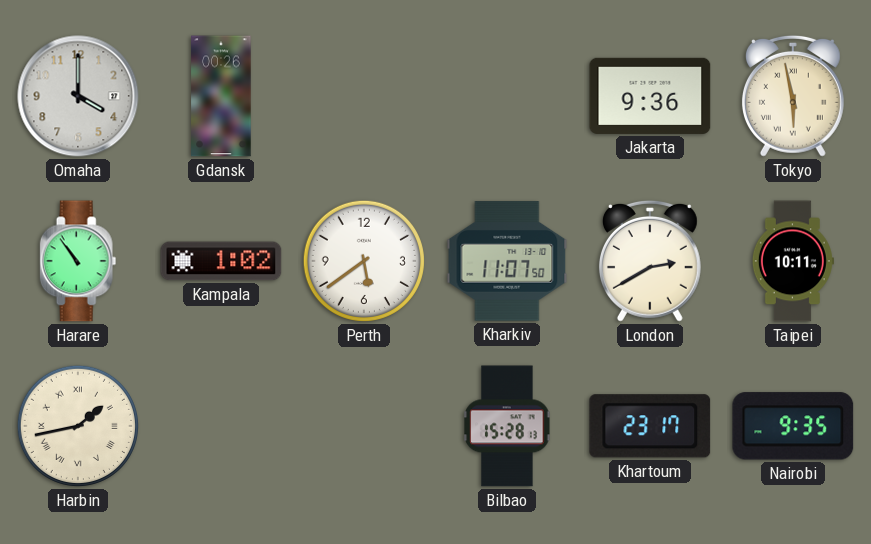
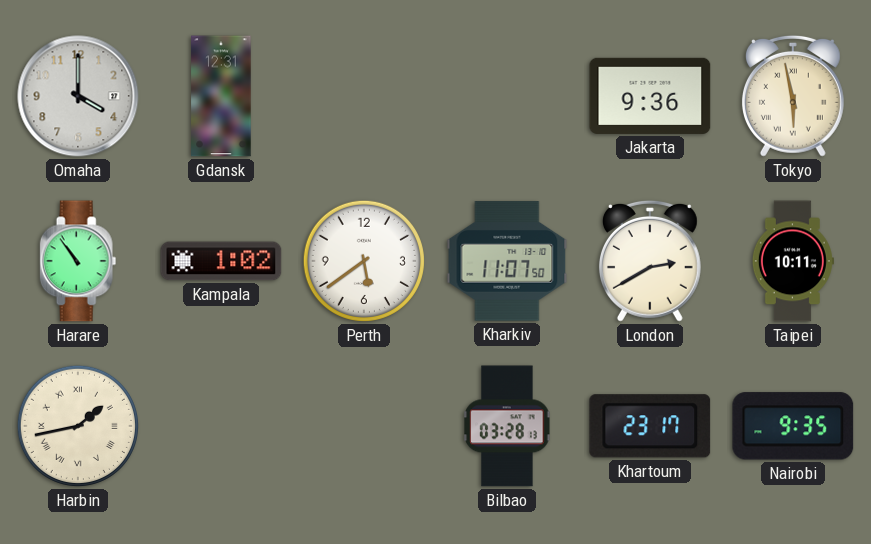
Gdansk: 00:26 -> 12:31 (221, 96)
Bilbao: 15:28 -> 03:28 (507, 426)
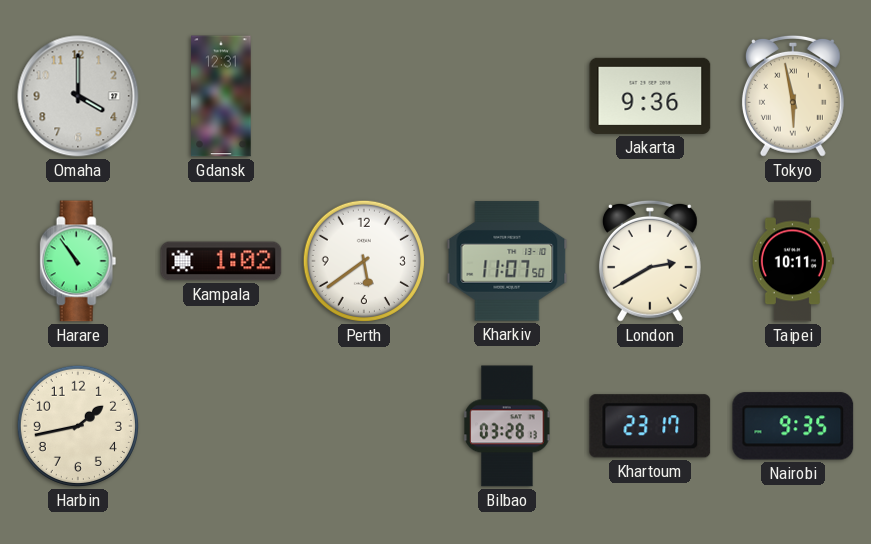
Harbin numerals: Roman -> Arabic (78, 426)
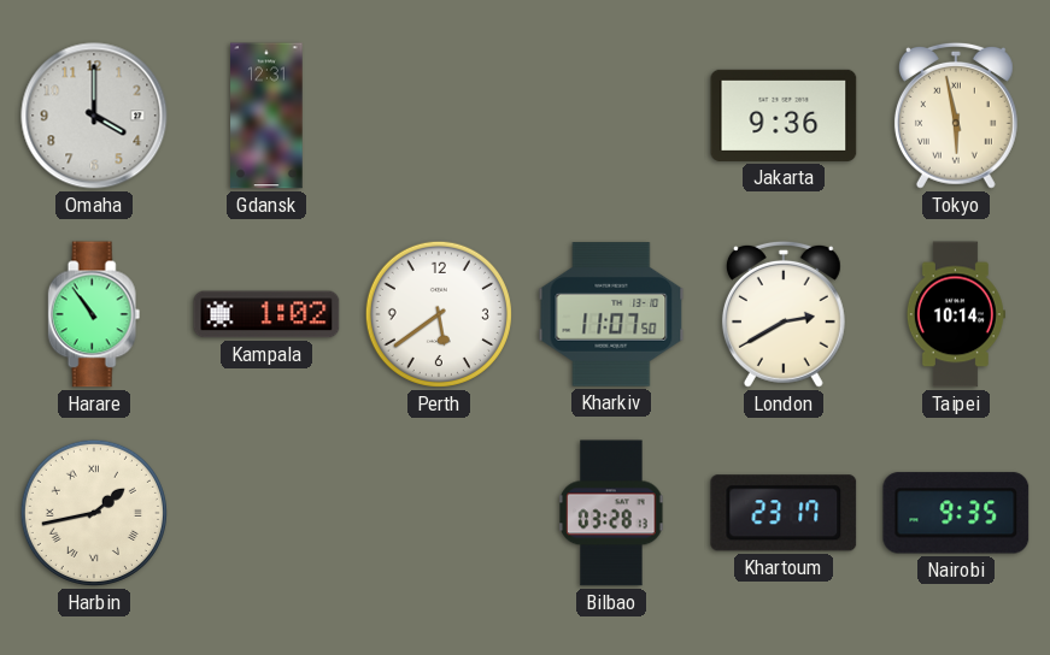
Taipei: 10:11 -> 10:14 (956, 314)
Harbin numerals: Arabic -> Roman (94, 513)
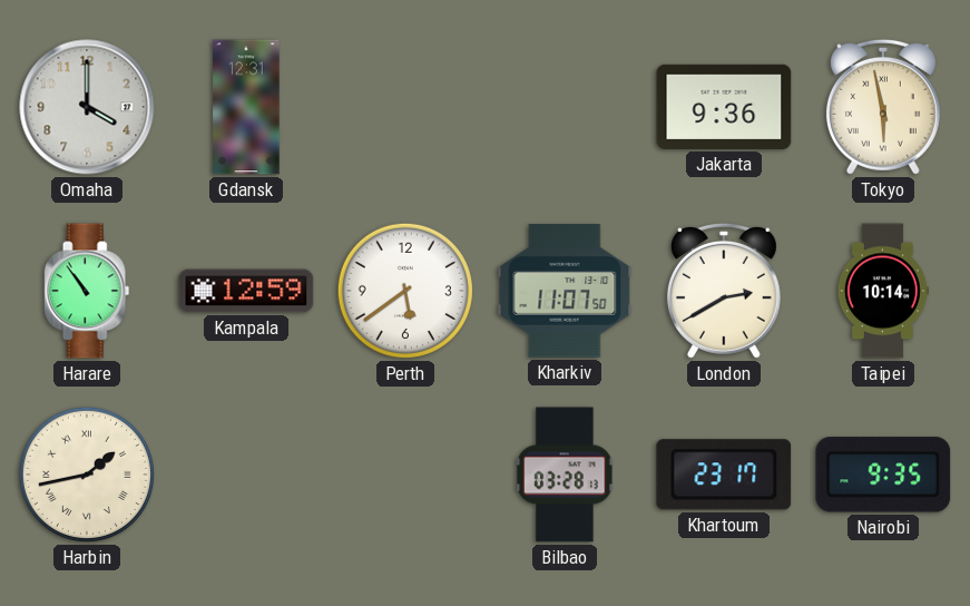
Kampala: 1:02 -> 12:59 (246, 291)
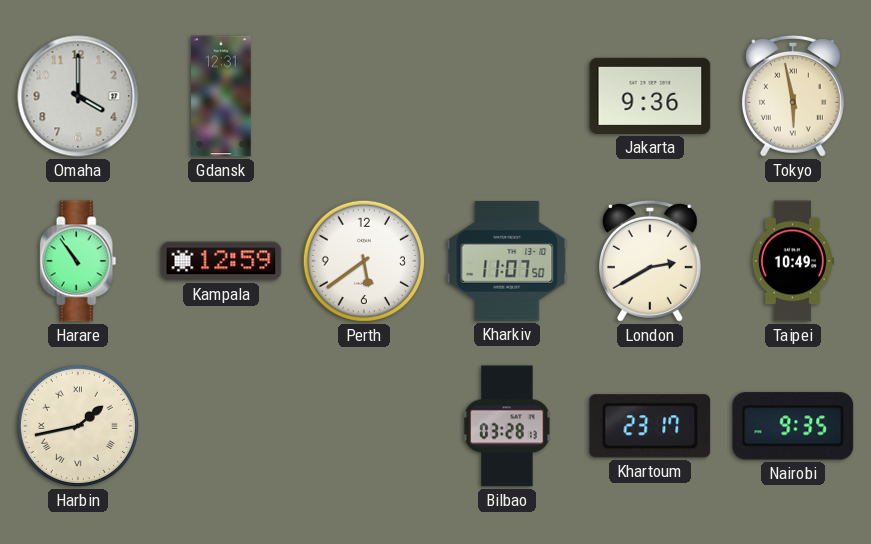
Taipei: 10:14 -> 10:49 (793, 261)
